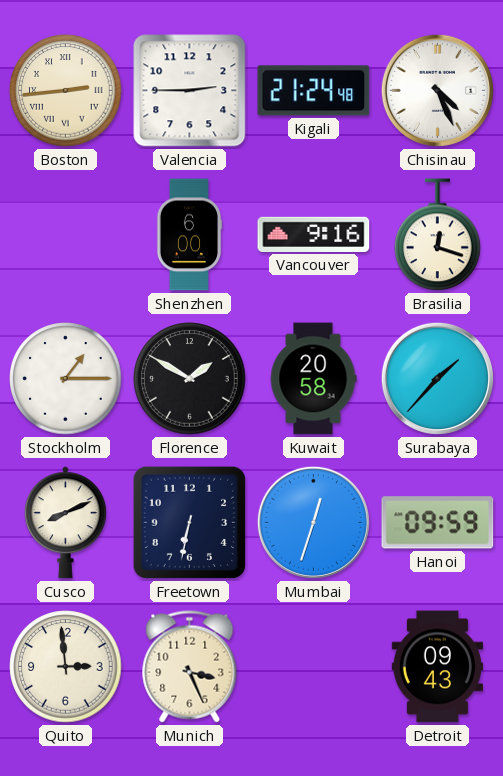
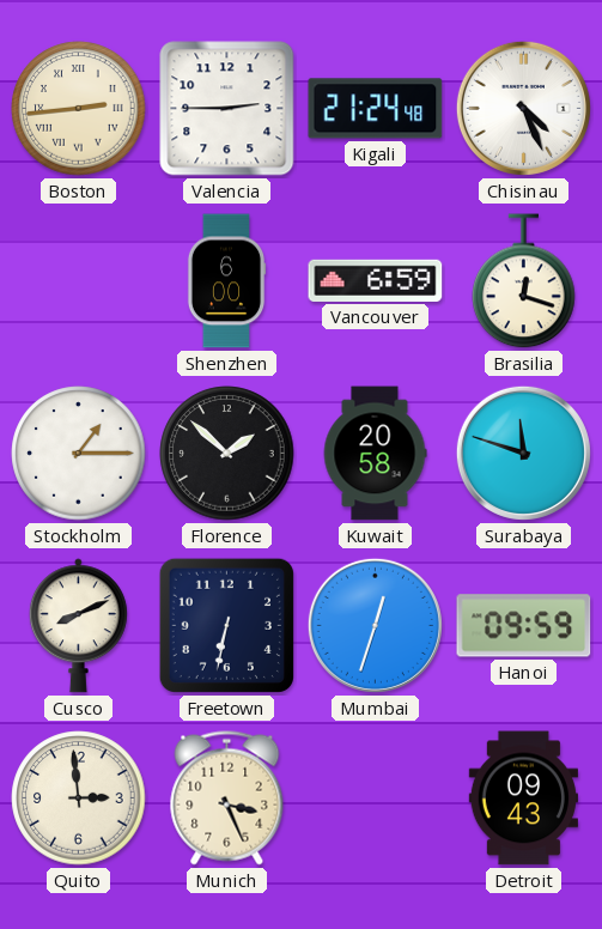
Vancouver: 9:16 -> 6:59 (376, 280)
Florence: 1:50 -> 1:52 (227, 454)
Surabaya: 1:37 -> 11:48 (523, 453)
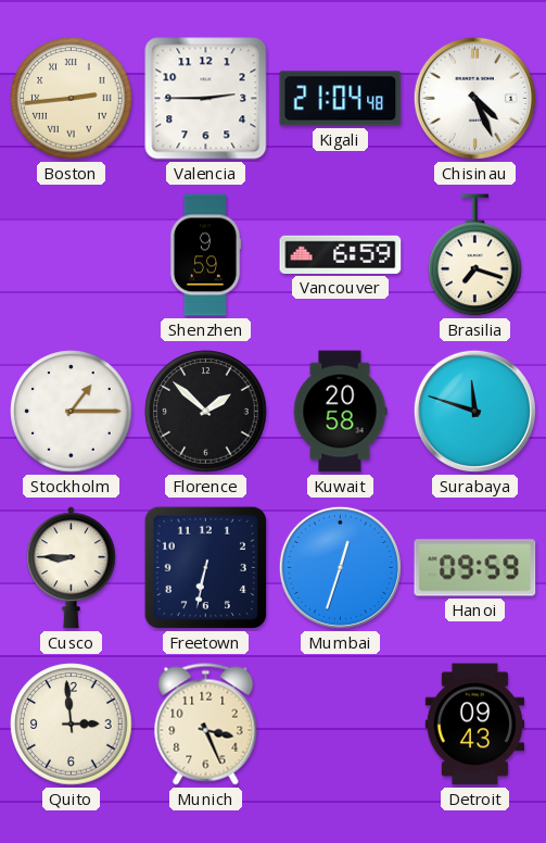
Kigali: 21:24 -> 21:04 (341, 99)
Shenzhen: 6:00 -> 9:59 (205, 255)
Brasilia: 12:18 -> 7:18 (475, 255)
Cusco: 8:11 -> 8:45 (71, 568)
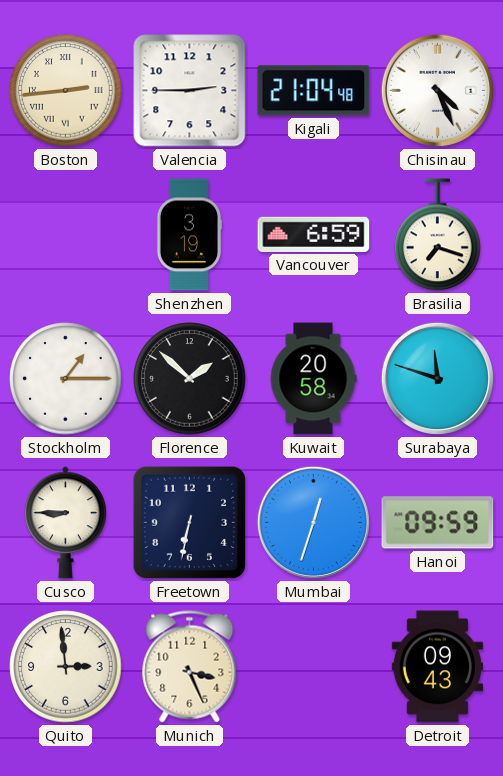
Shenzhen: 9:59 -> 3:19 (189, 235)
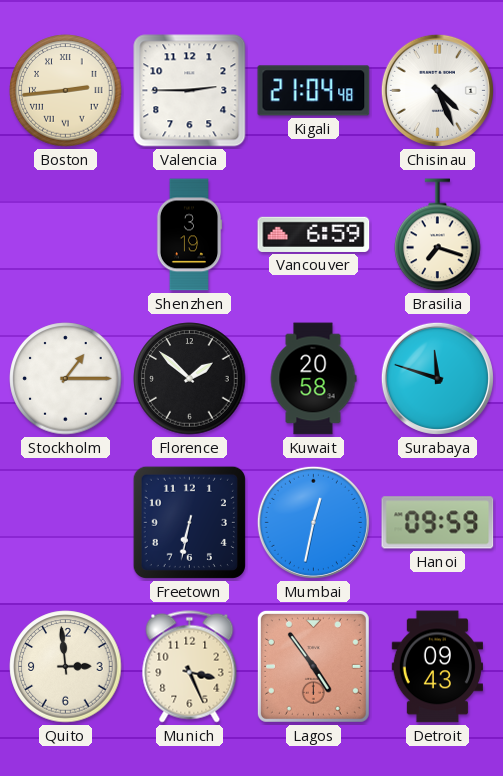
Cusco: 8:45 -> none (65, 523)
Mumbai: 12:33 -> 12:32 (313, 522)
Lagos: none -> 4:54 (313, 666)
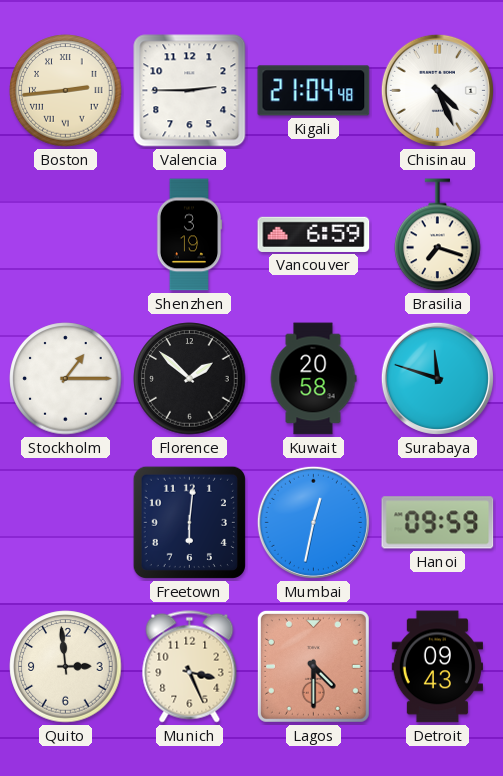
Freetown: 6:32 -> 6:01 (189, 522)
Lagos: 4:54 -> 4:30 (313, 666)
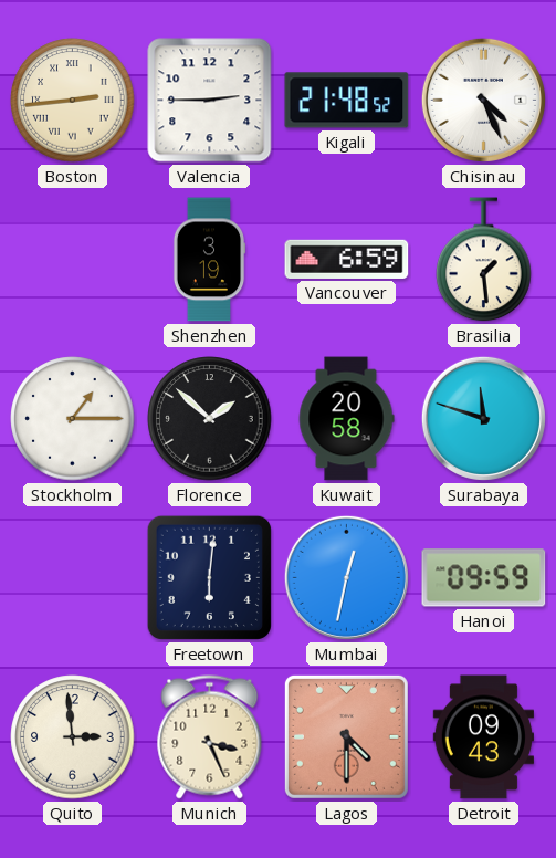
Kigali: 21:04 -> 21:48 (347, 101)
Brasilia: 7:18 -> 1:29 (484, 260)
